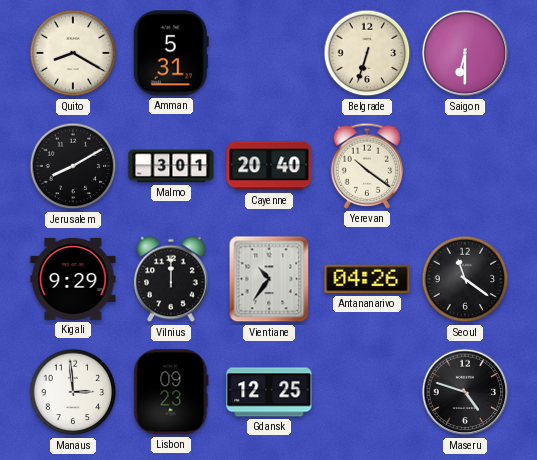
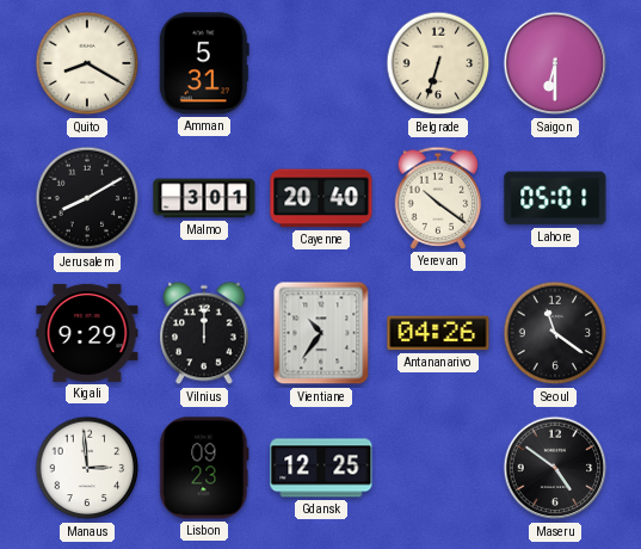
Lahore: none -> 05:01 (555, 198)
Maseru: 4:48 -> 4:51 (555, 468)
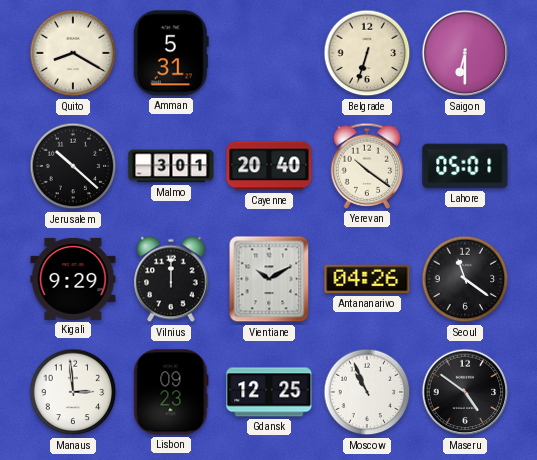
Jerusalem: 8:10 -> 10:22 (73, 166)
Vientiane: 10:36 -> 10:10 (269, 279)
Moscow: none -> 10:56 (367, 392)
